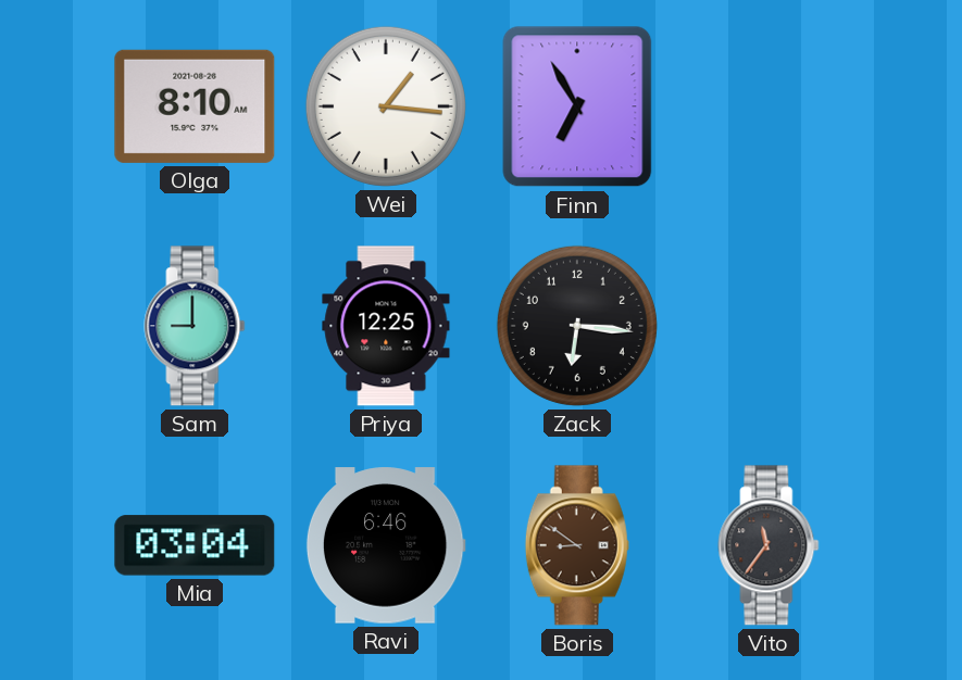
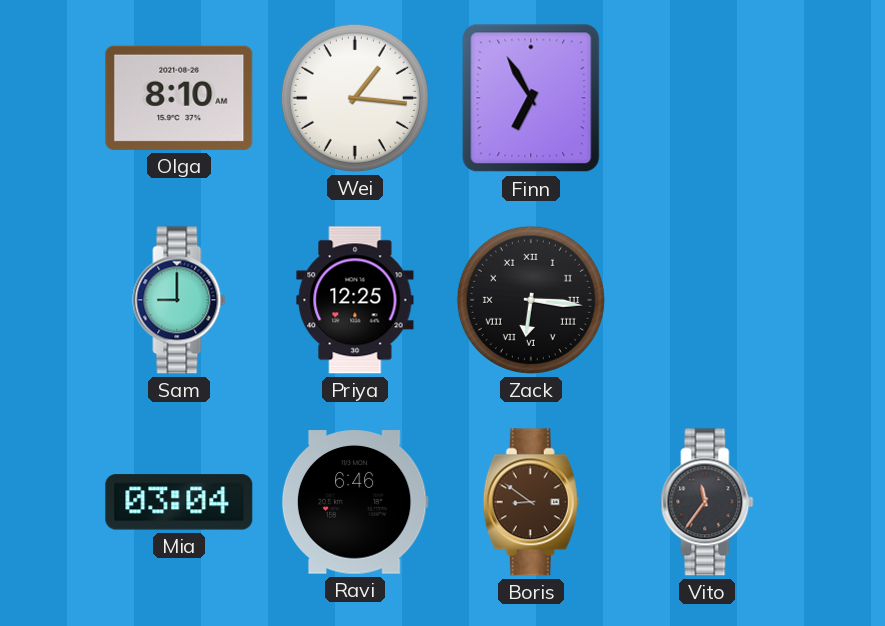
Zack numerals: Arabic -> Roman (531, 300)
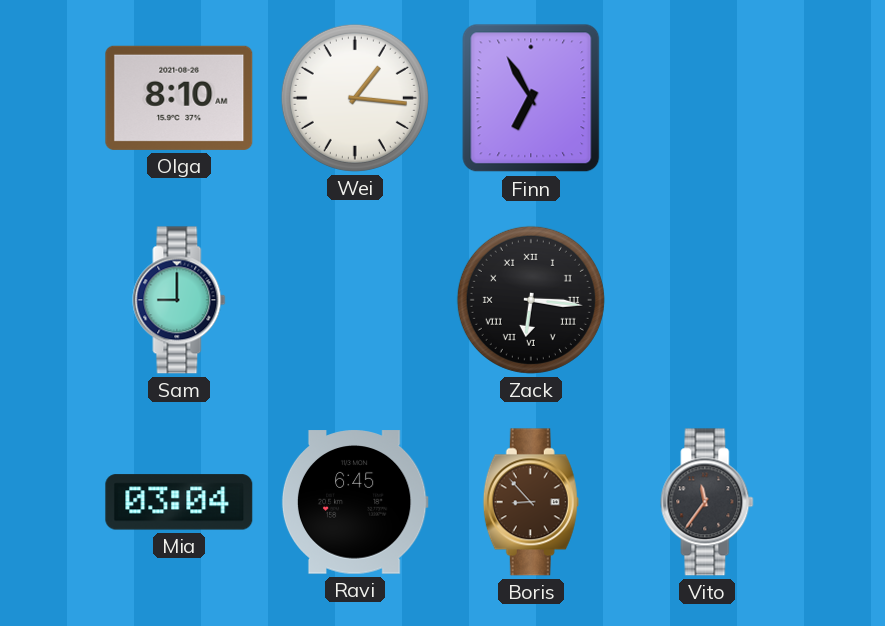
Priya: 12:25 -> none (355, 300)
Ravi: 6:46 -> 6:45 (355, 502)
Boris: 8:51 -> 8:53 (531, 502)
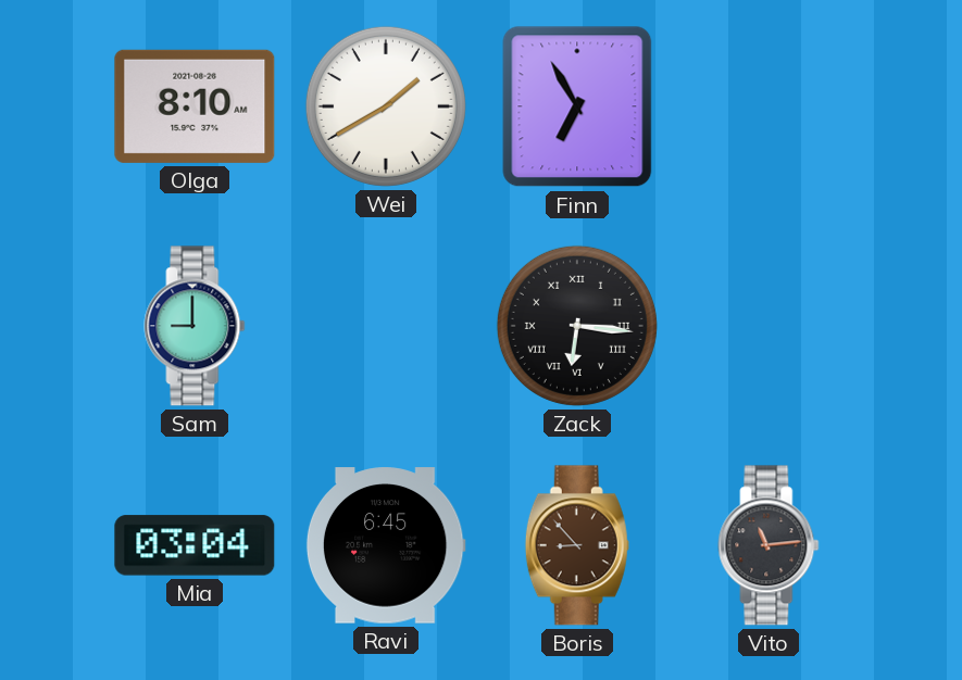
Wei: 1:16 -> 1:40 (386, 106)
Vito: 11:36 -> 11:14 (769, 545)
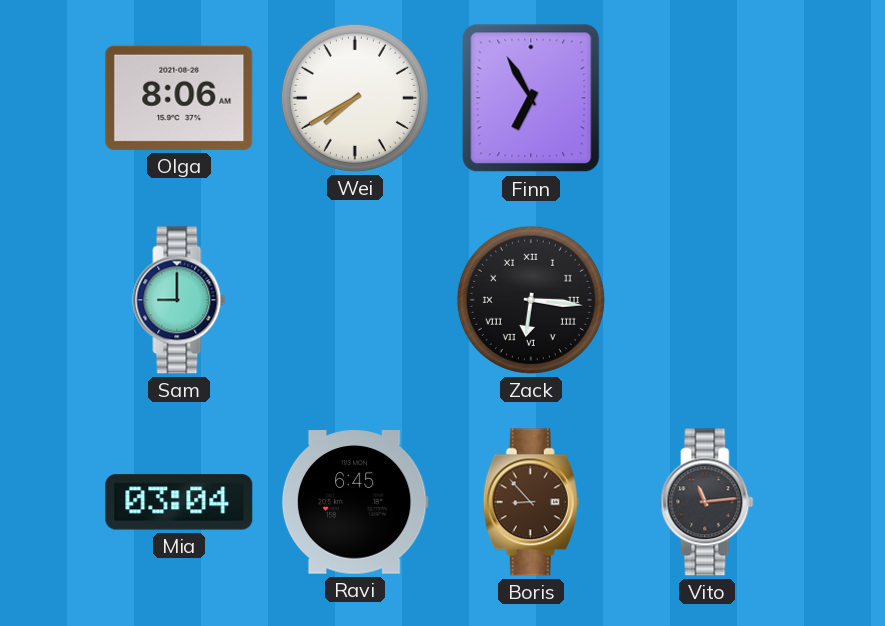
Olga: 8:10 -> 8:06 (179, 98)
Wei: 1:40 -> 7:40 (355, 98)
